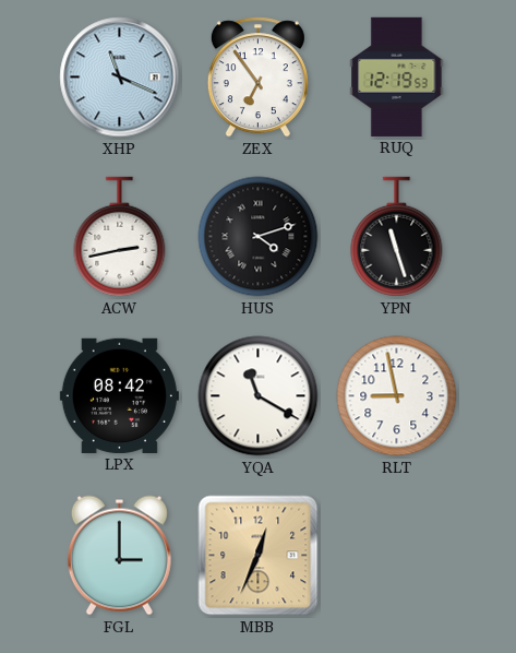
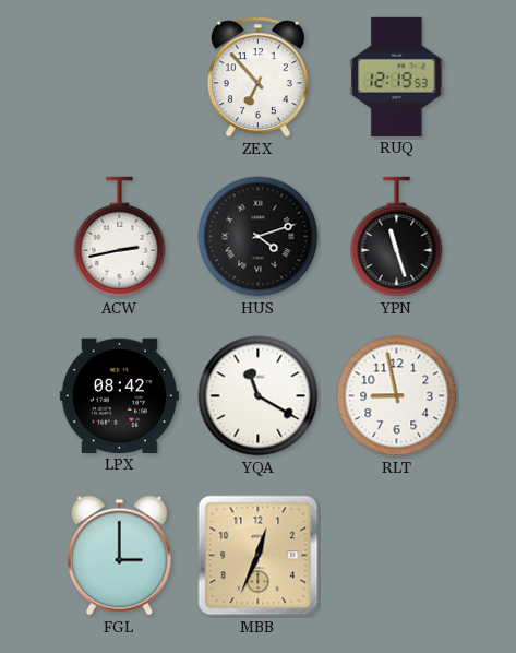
XHP: 11:19 -> none (120, 78)
ZEX: 6:54 -> 6:53 (257, 78)
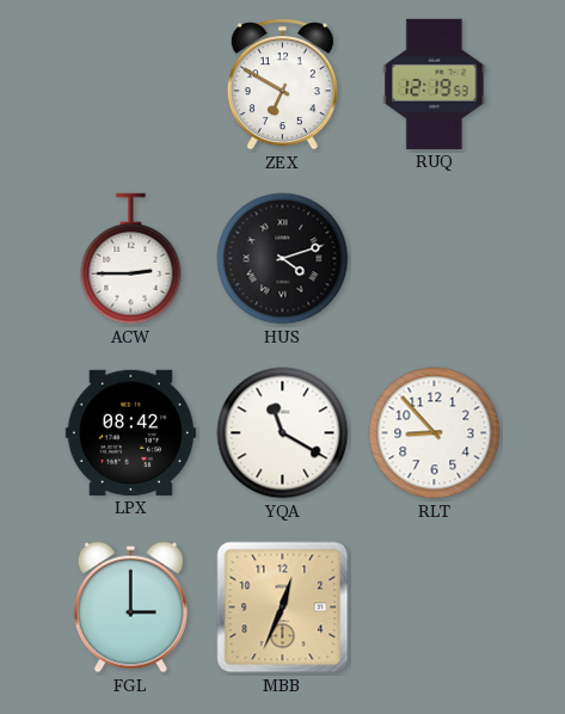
ZEX: 6:53 -> 6:50 (282, 85)
ACW: 2:43 -> 2:45 (131, 259)
YPN: 11:27 -> none (397, 237)
RLT: 8:58 -> 8:53 (435, 433)
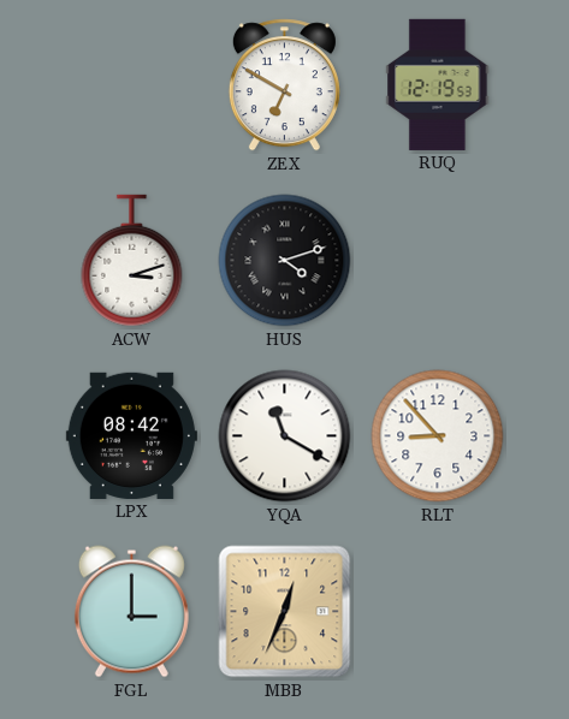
ACW: 2:45 -> 3:12 (132, 261)
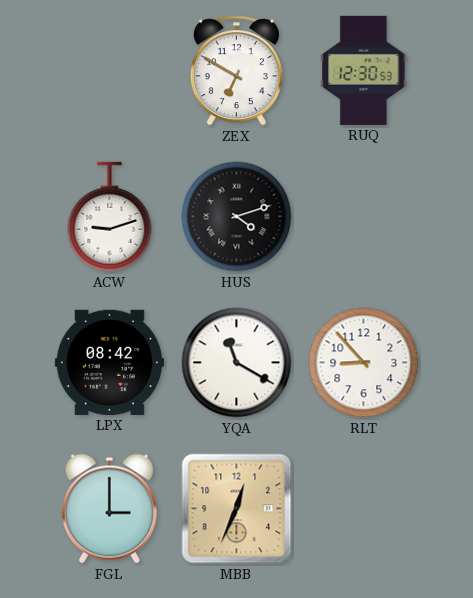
RUQ: 12:19 -> 12:30 (364, 70)
ACW: 3:12 -> 9:12 (110, 217)
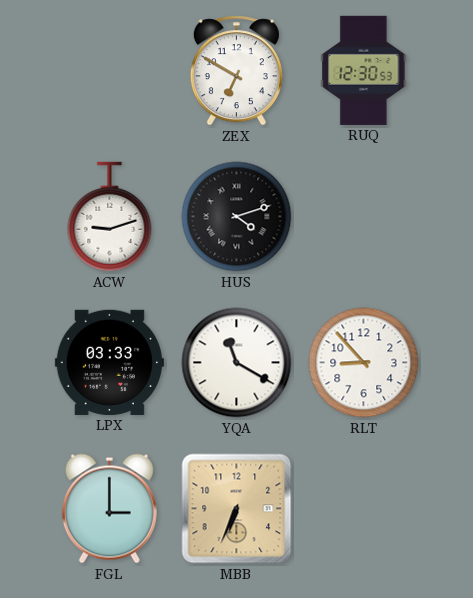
LPX: 08:42 -> 03:33 (109, 362)
MBB: 12:34 -> 6:34 (237, 509)
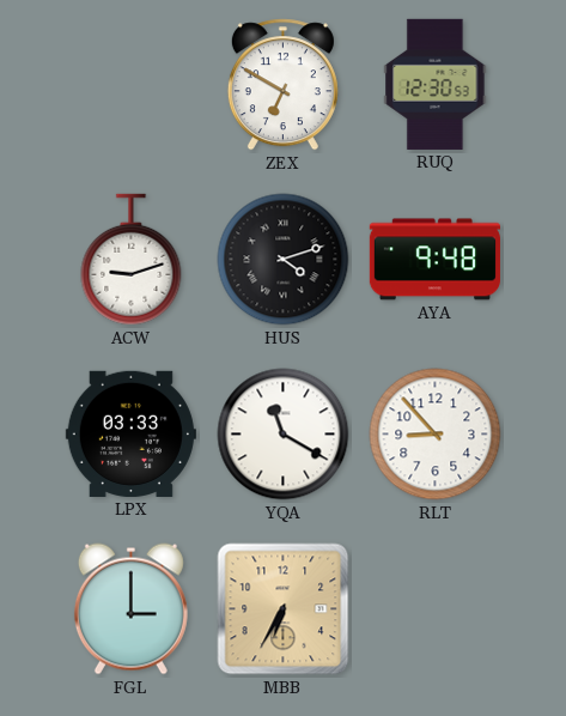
AYA: none -> 9:48 (434, 260)
MBB: 6:34 -> 6:35 (284, 609)
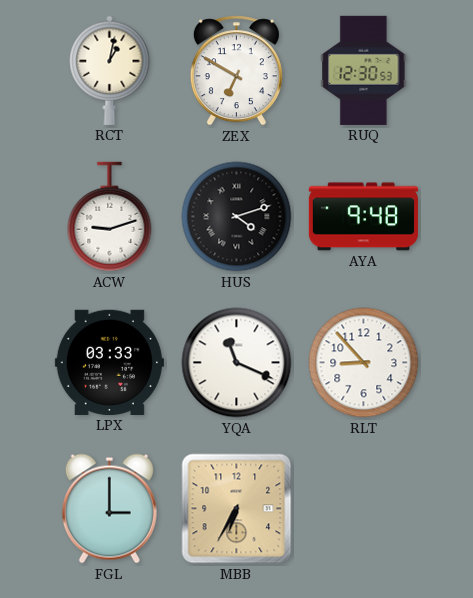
RCT: none -> 1:02 (110, 70)
YQA: 11:20 -> 11:19 (237, 363)
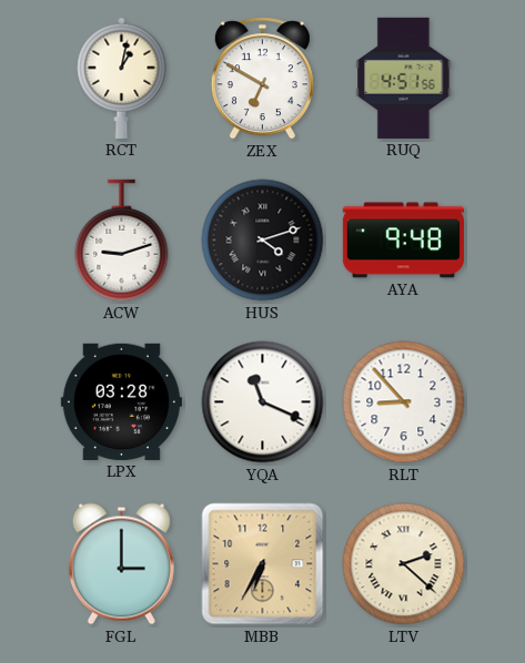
RUQ: 12:30 -> 4:51 (404, 78)
LPX: 03:33 -> 03:28 (121, 401)
LTV: none -> 2:22 (404, 564)
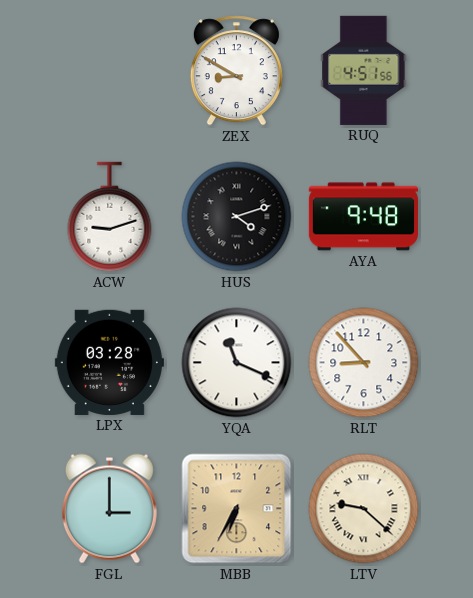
RCT: 1:02 -> none (122, 78)
ZEX: 6:50 -> 8:50 (236, 71)
LTV: 2:22 -> 9:22 (364, 509)
